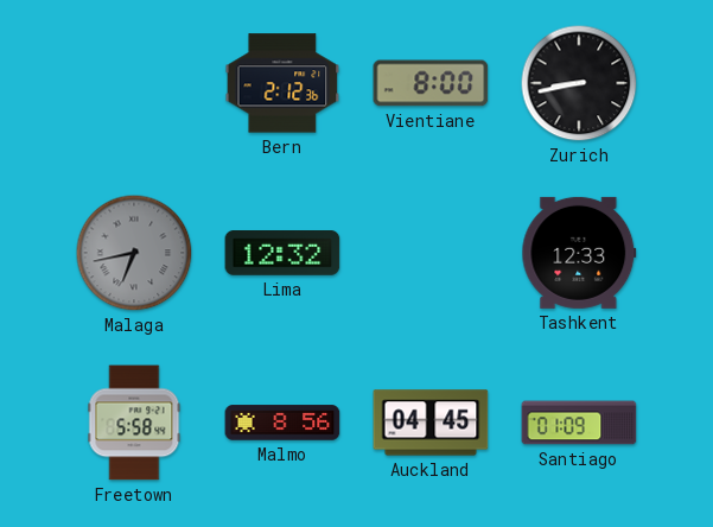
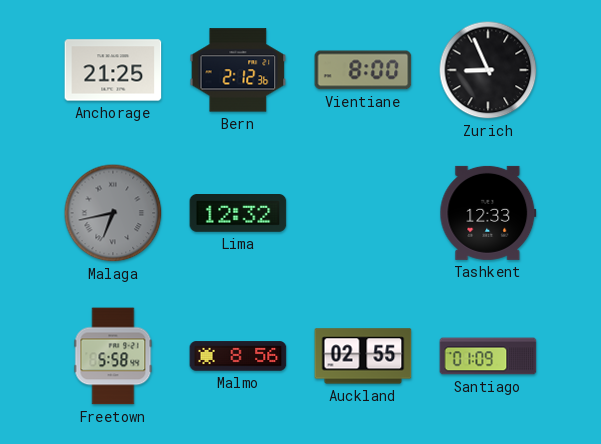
Anchorage: none -> 21:25 (113, 70)
Zurich: 8:43 -> 8:56 (488, 70)
Auckland: 04:45 -> 02:55 (363, 356)
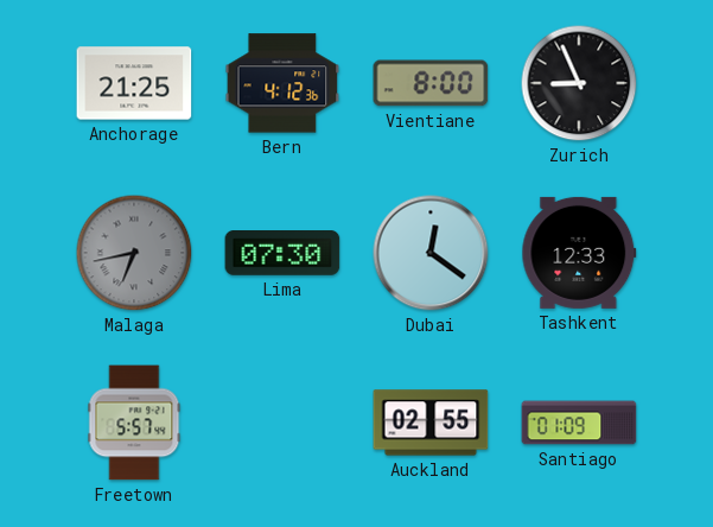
Bern: 2:12 -> 4:12 (282, 83)
Lima: 12:32 -> 07:30 (282, 254)
Dubai: none -> 12:21 (431, 253)
Freetown: 5:58 -> 5:57 (134, 423)
Malmo: 8:56 -> none (238, 356)
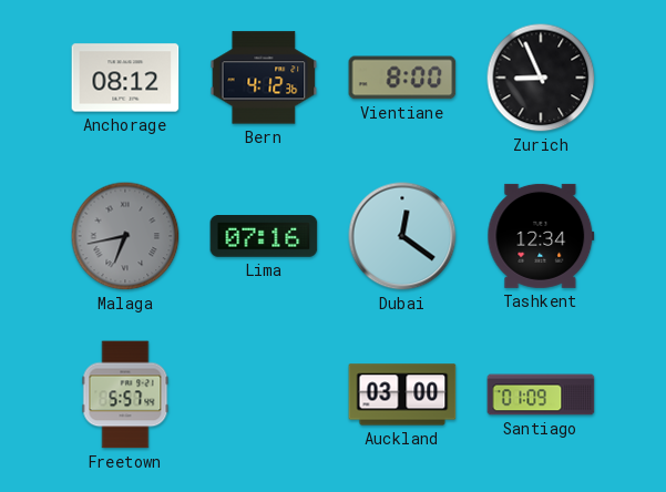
Anchorage: 21:25 -> 08:12 (125, 78)
Lima: 07:30 -> 07:16 (264, 237)
Tashkent: 12:33 -> 12:34 (541, 236)
Auckland: 02:55 -> 03:00 (402, 394)
